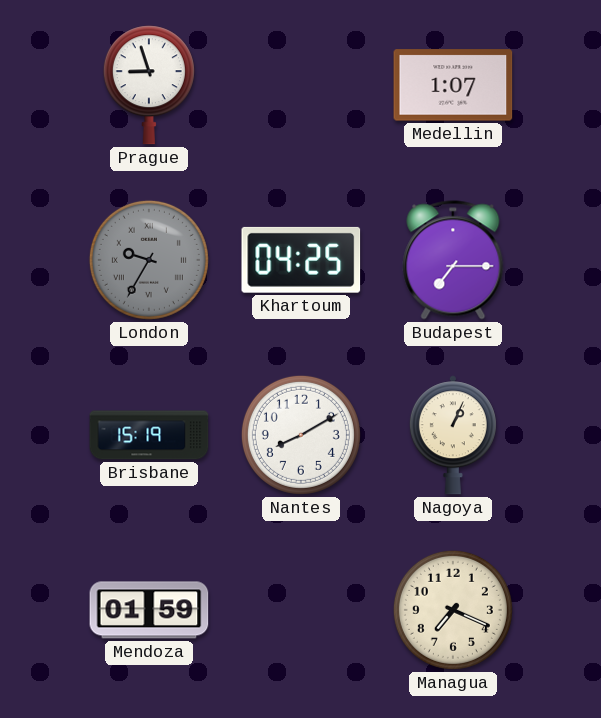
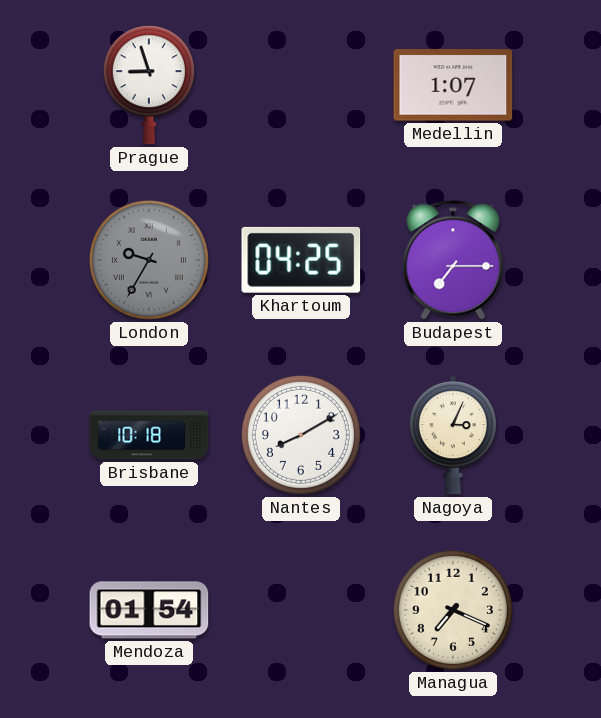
Brisbane: 15:19 -> 10:18 (149, 435)
Nagoya: 1:04 -> 3:04 (453, 435)
Mendoza: 01:59 -> 01:54 (149, 610)
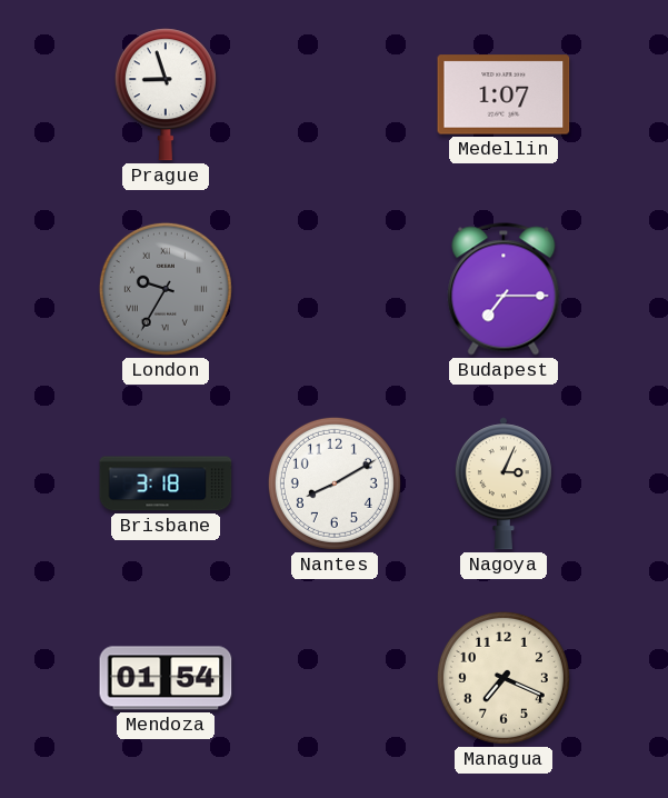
Khartoum: 04:25 -> none (301, 260)
Brisbane: 10:18 -> 3:18 (166, 483)
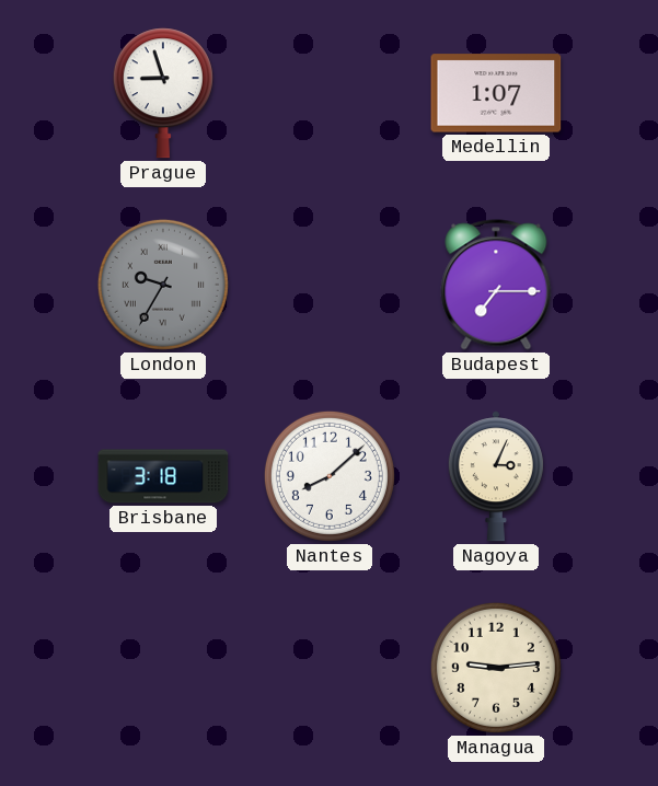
Nantes: 8:10 -> 8:08 (330, 476)
Mendoza: 01:54 -> none (166, 678)
Managua: 7:19 -> 9:14 (496, 668)
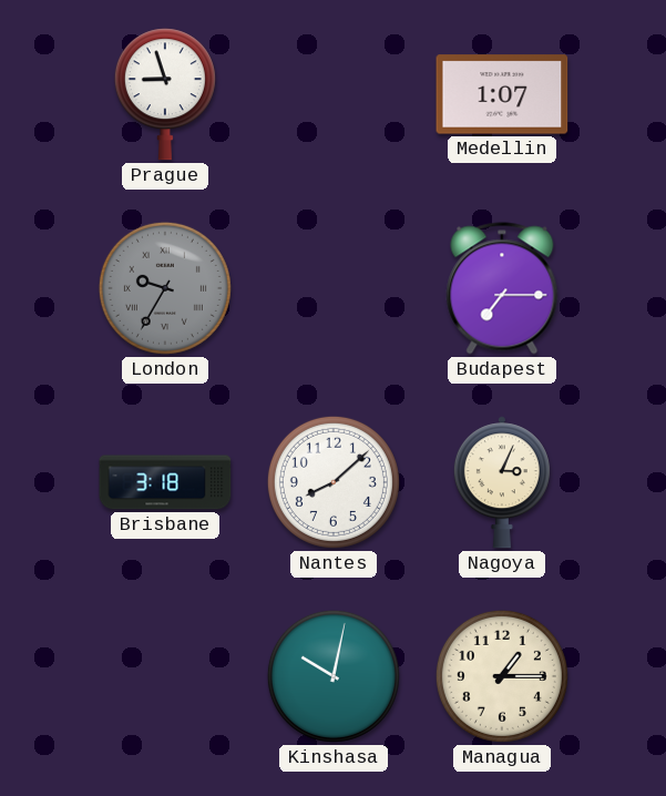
Kinshasa: none -> 10:02 (334, 676)
Managua: 9:14 -> 1:15 (502, 676)
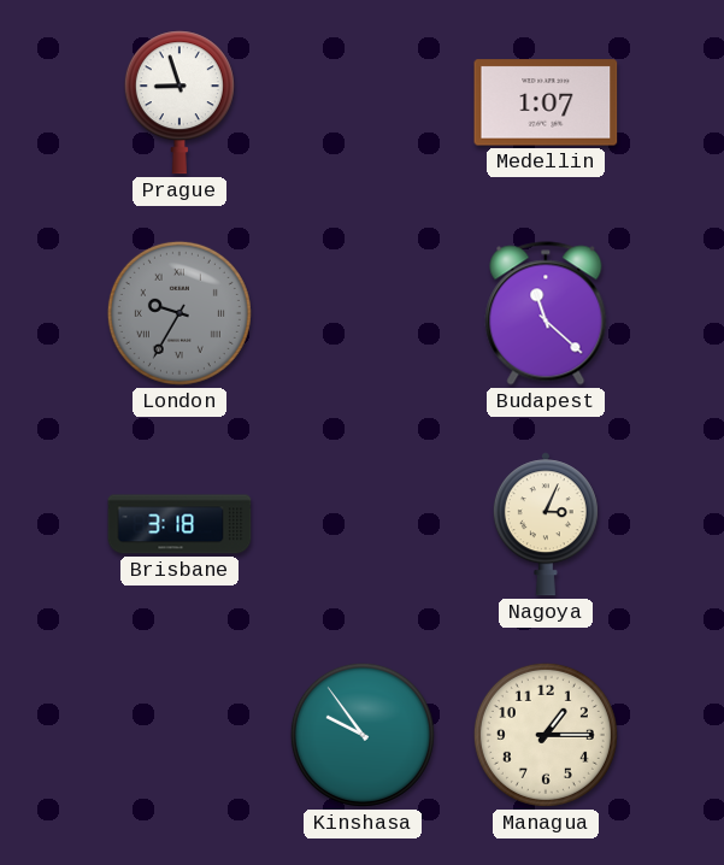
Budapest: 7:15 -> 11:22 (546, 313)
Nantes: 8:08 -> none (334, 482)
Kinshasa: 10:02 -> 9:54 (363, 735)
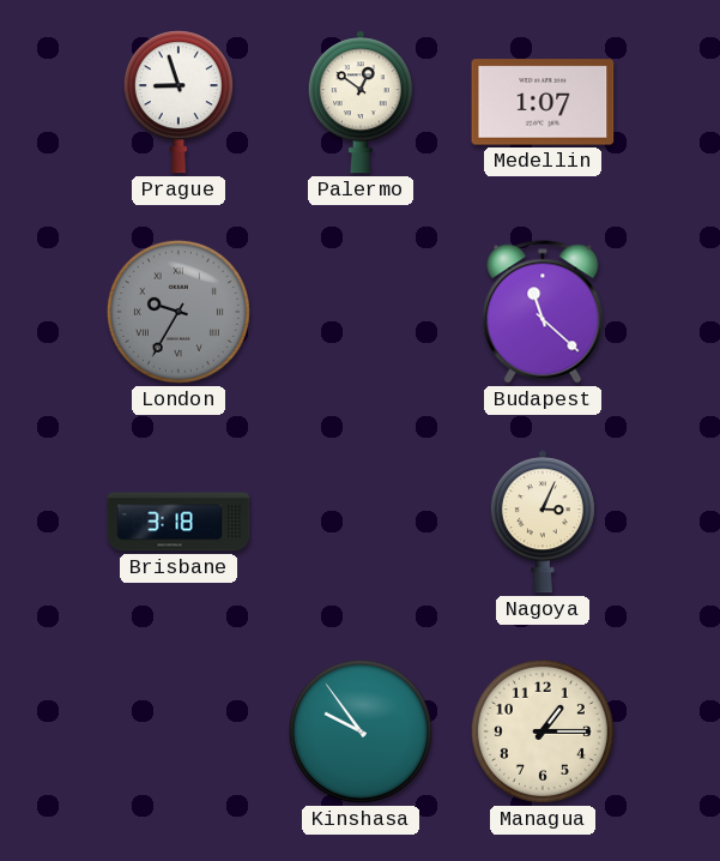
Palermo: none -> 12:51 (361, 102)
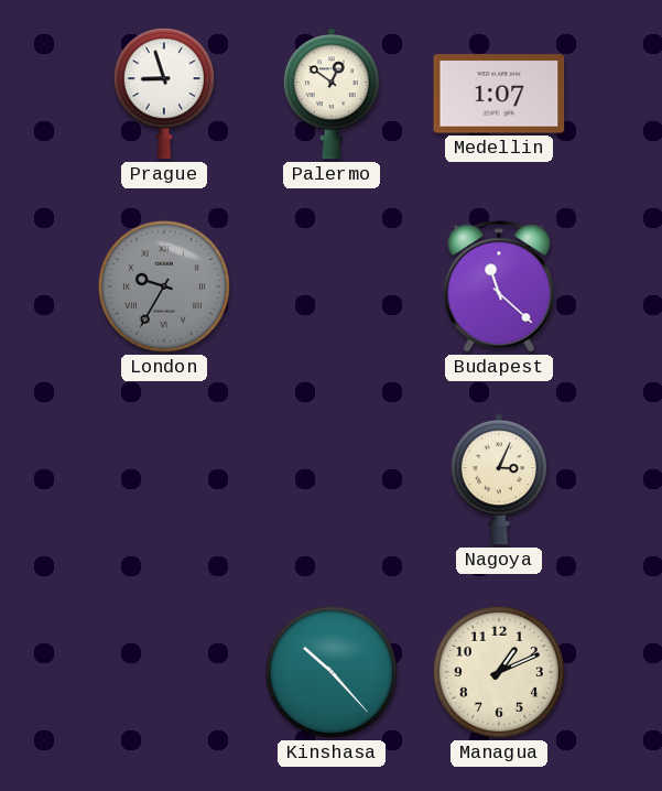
Brisbane: 3:18 -> none (179, 522)
Kinshasa: 9:54 -> 10:23 (332, 672)
Managua: 1:15 -> 1:11 (499, 672)
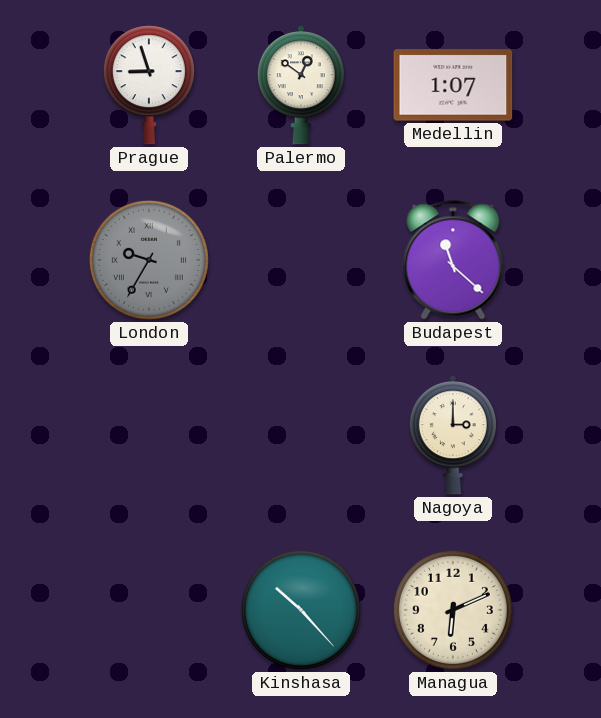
Nagoya: 3:04 -> 3:00 (453, 435)
Managua: 1:11 -> 6:11 (453, 610)
